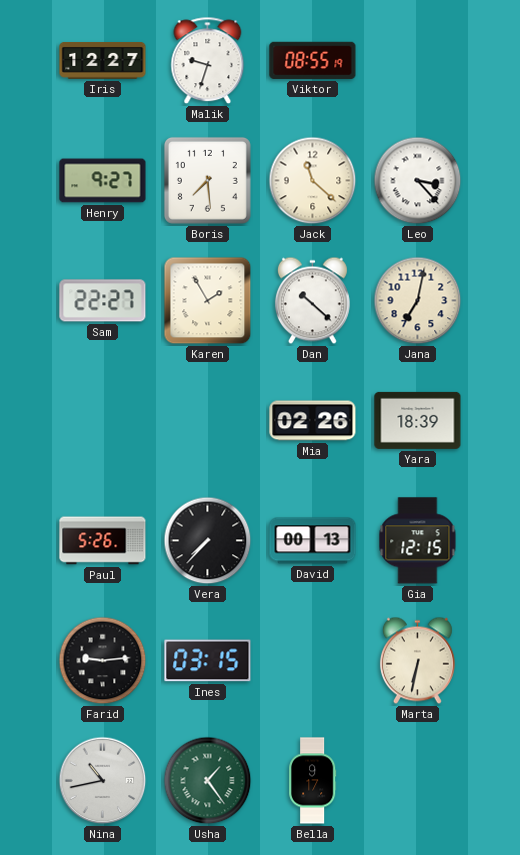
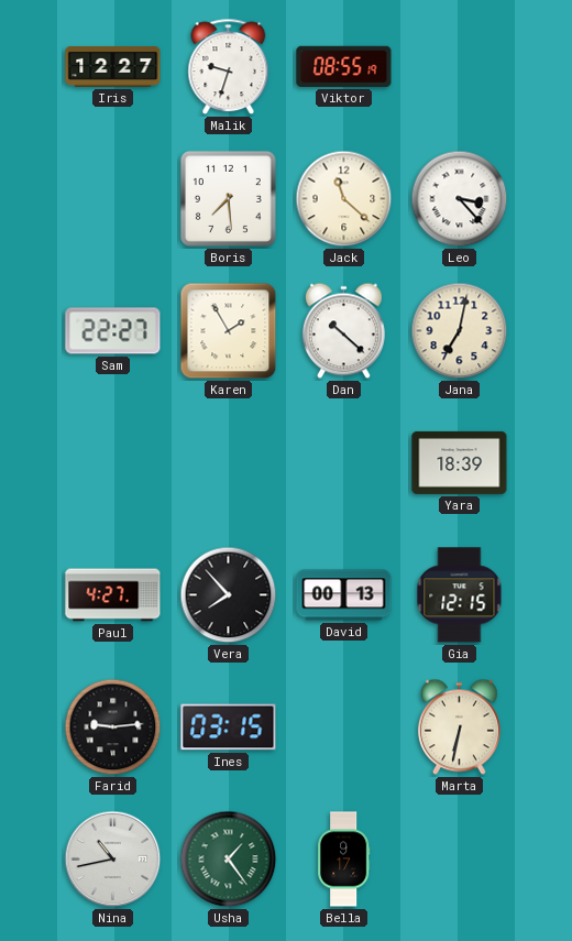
Henry: 9:27 -> none (103, 181)
Mia: 02:26 -> none (313, 421)
Paul: 5:26 -> 4:27 (113, 595)
Vera: 7:37 -> 7:53 (229, 595)
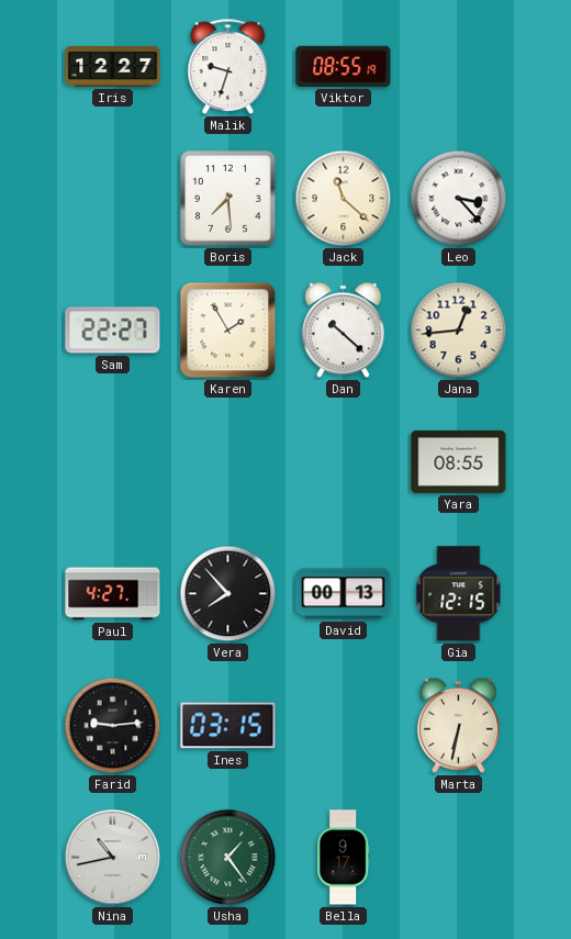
Jana: 7:02 -> 12:44 (459, 331)
Yara: 18:39 -> 08:55 (459, 461)
